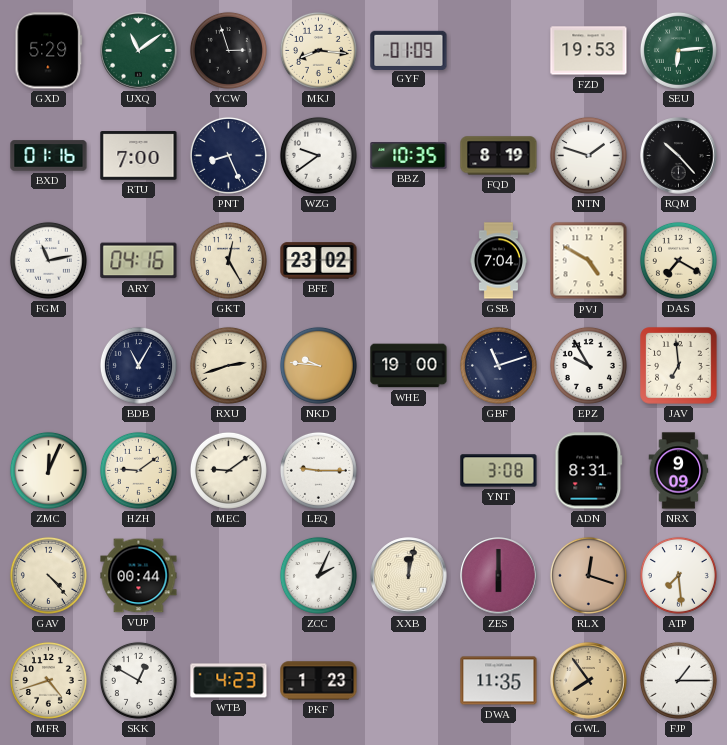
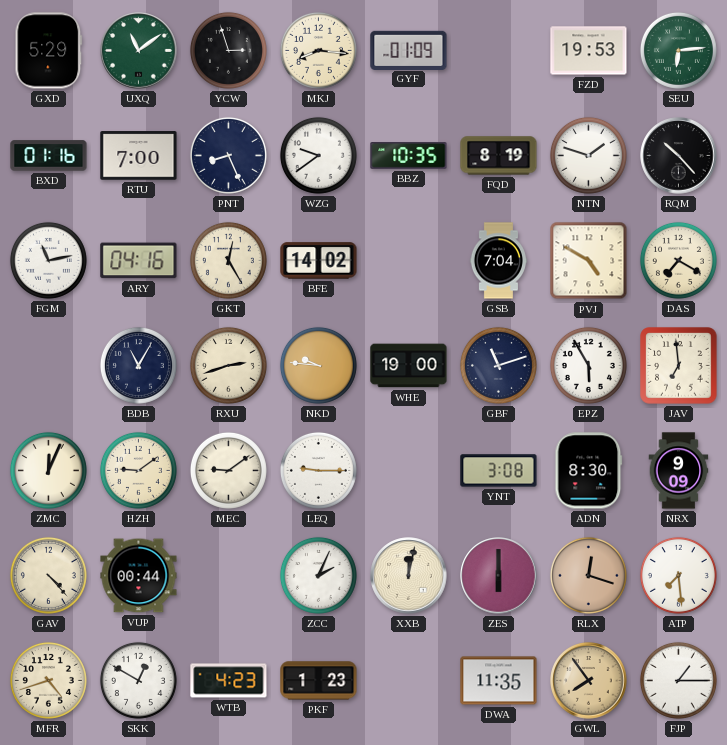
BFE: 23:02 -> 14:02 (319, 261)
EPZ: 9:55 -> 5:55 (588, 365)
ADN: 8:31 -> 8:30 (589, 471)
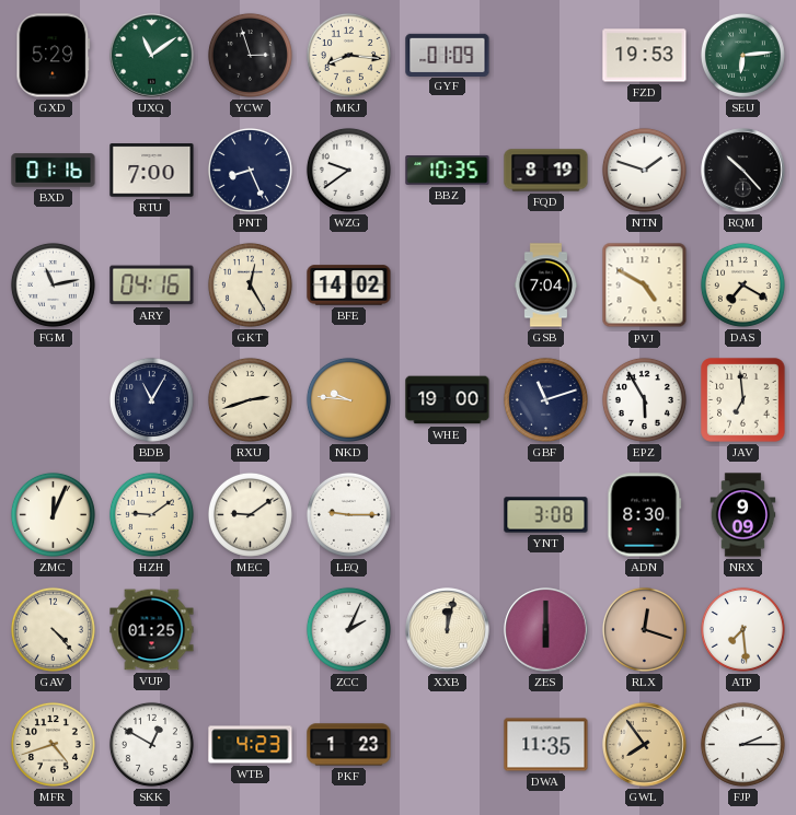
VUP: 00:44 -> 01:25 (152, 630)
FJP: 1:15 -> 2:15 (742, 744)
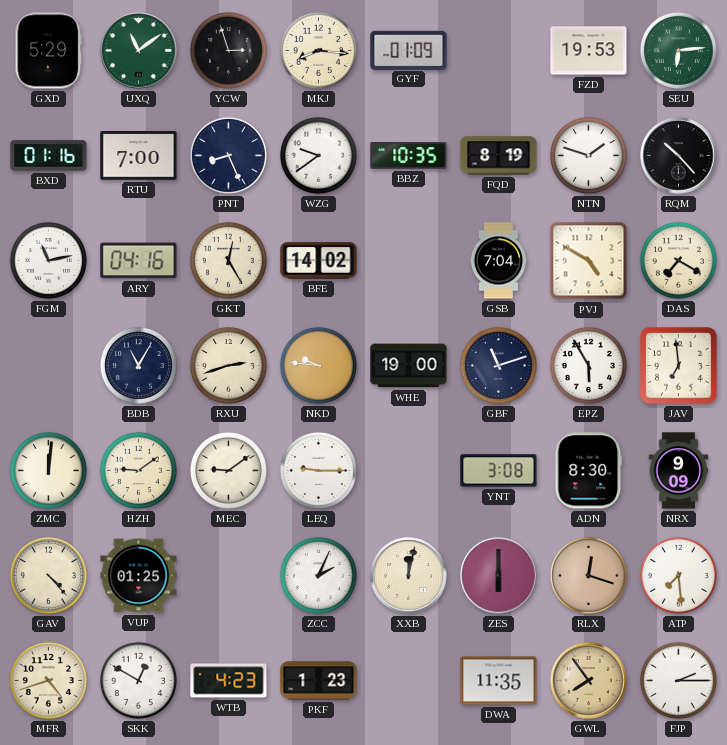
ZMC: 12:04 -> 12:01 (48, 470)
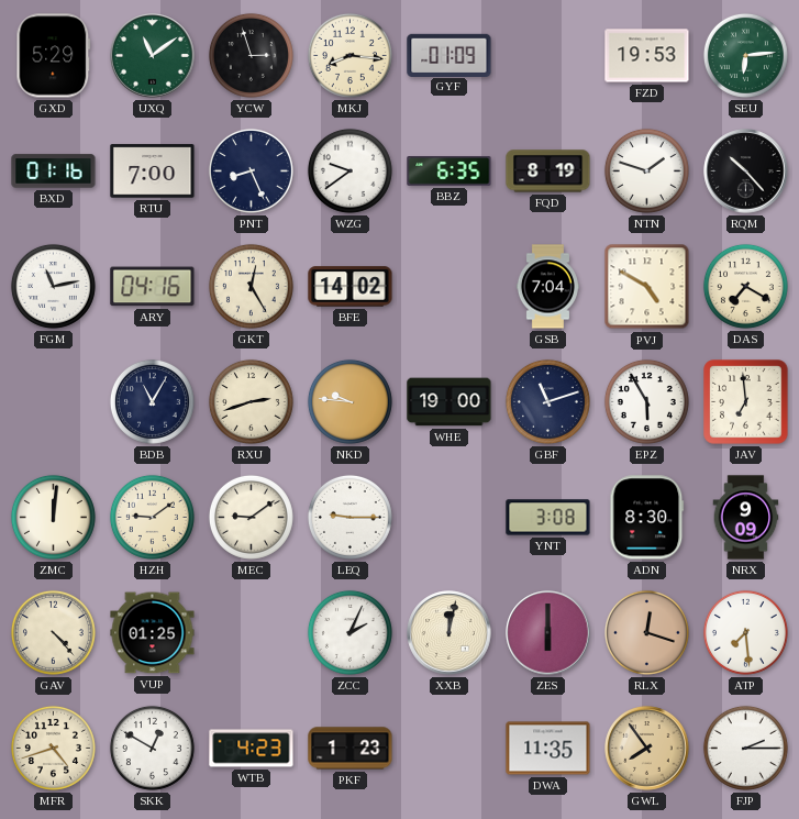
BBZ: 10:35 -> 6:35 (450, 171)
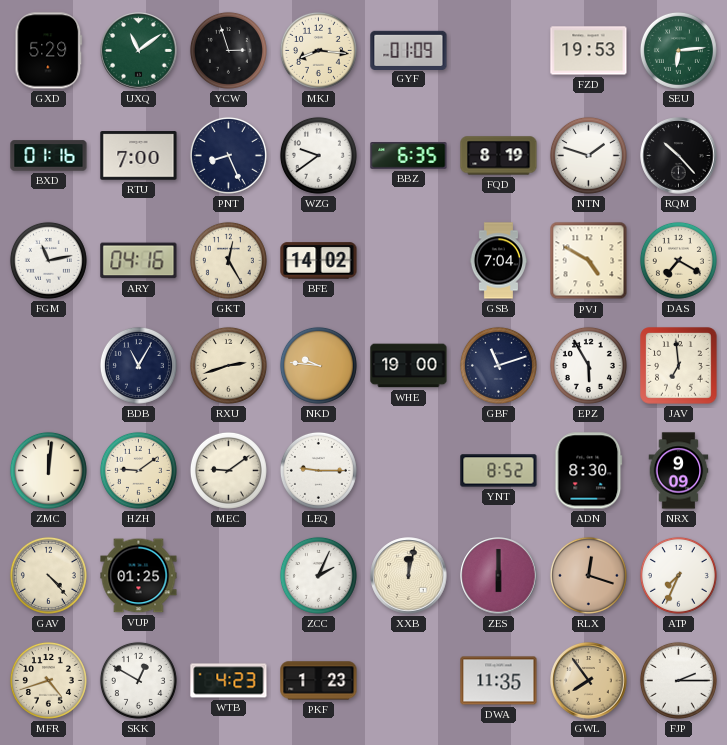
YNT: 3:08 -> 8:52 (499, 471)
ATP: 7:29 -> 7:34 (678, 575)
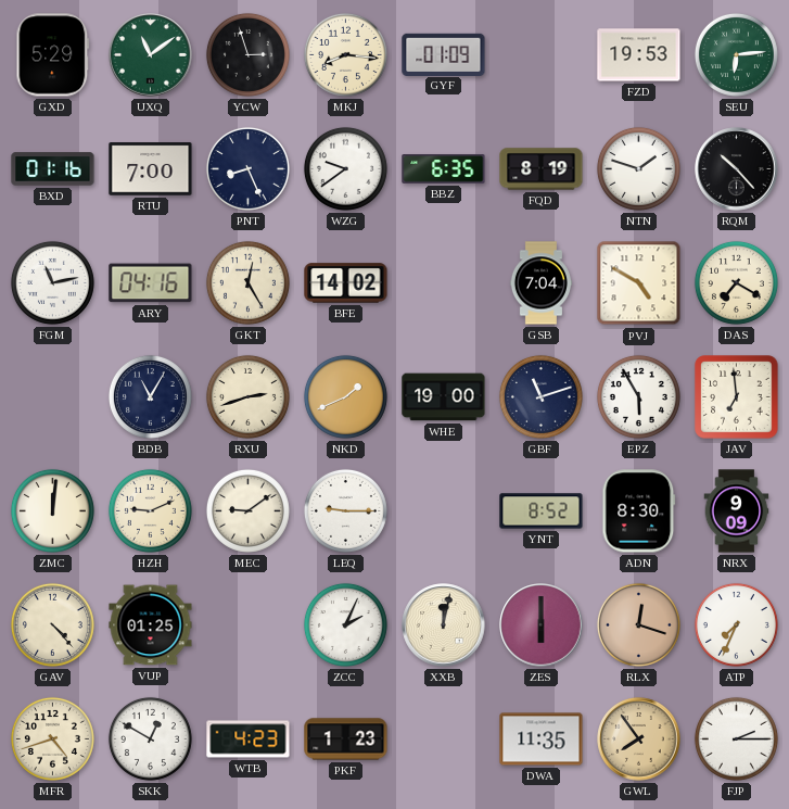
NKD: 9:46 -> 1:41 (345, 396)
HZH: 9:09 -> 9:11 (150, 510)
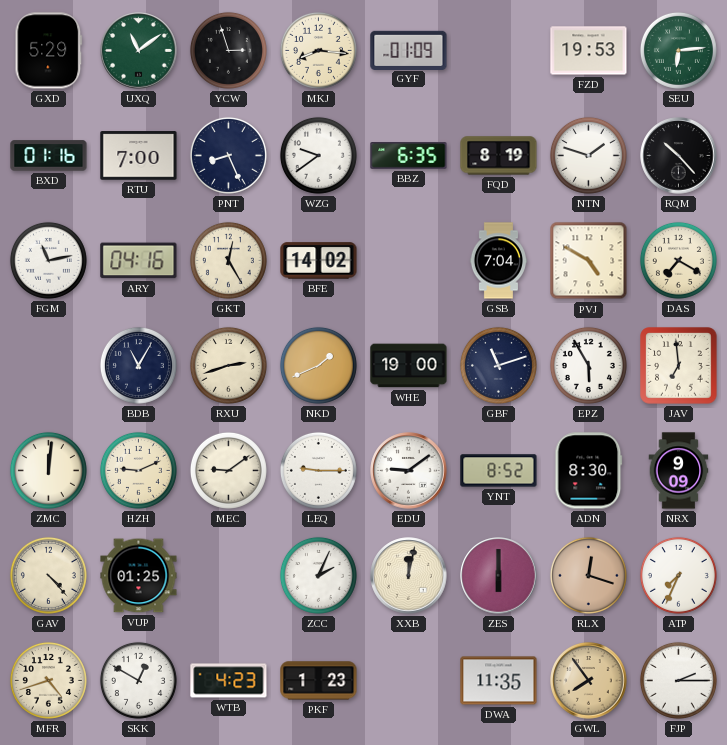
EDU: none -> 9:09 (409, 471)
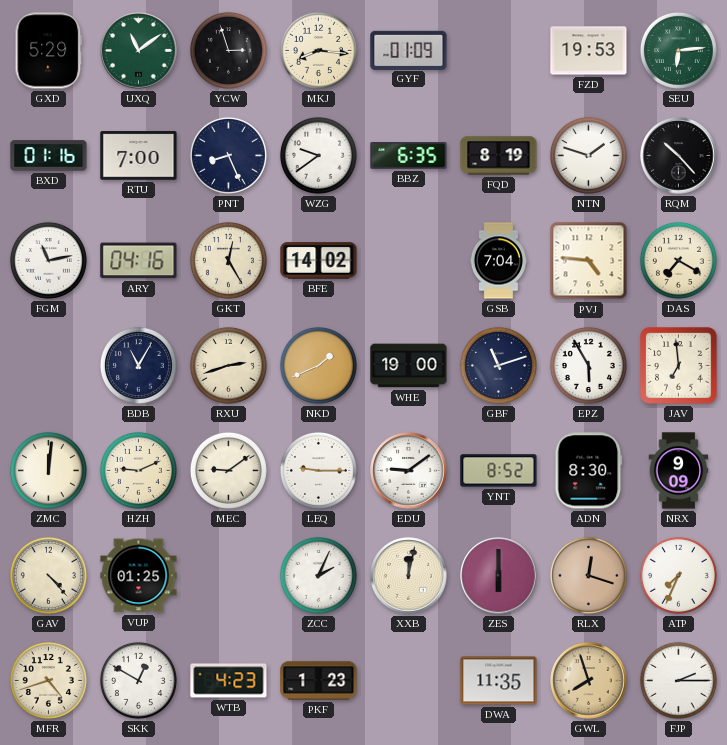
PVJ: 4:50 -> 4:46 (589, 261)
GWL: 7:54 -> 7:57 (589, 681)
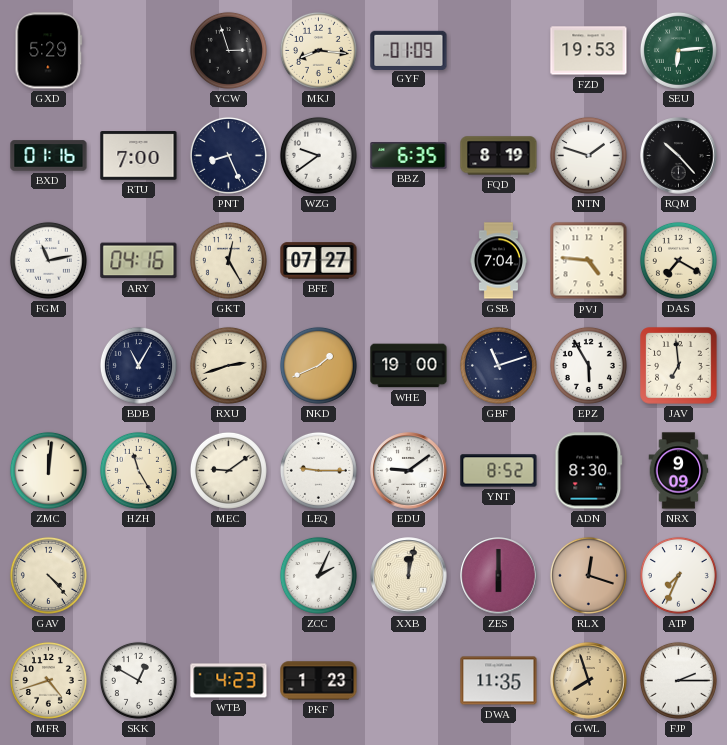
UXQ: 11:09 -> none (139, 51)
BFE: 14:02 -> 07:27 (319, 261)
HZH: 9:11 -> 11:25 (138, 470)
VUP: 01:25 -> none (139, 576)
